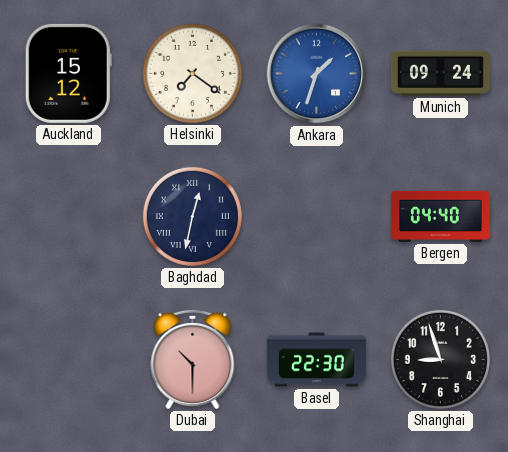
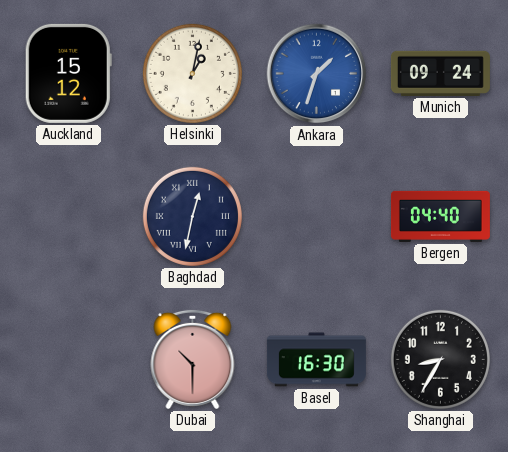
Helsinki: 7:21 -> 1:02 (192, 73)
Basel: 22:30 -> 16:30 (316, 360)
Shanghai: 8:57 -> 8:35 (440, 359)
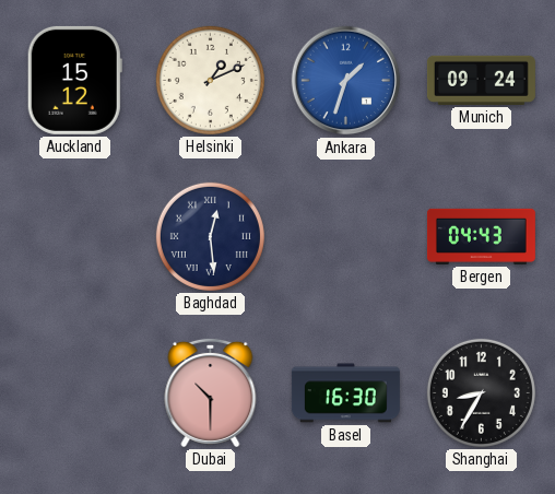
Helsinki: 1:02 -> 1:11 (210, 80)
Baghdad: 12:32 -> 12:29 (210, 236)
Bergen: 04:40 -> 04:43 (481, 236)
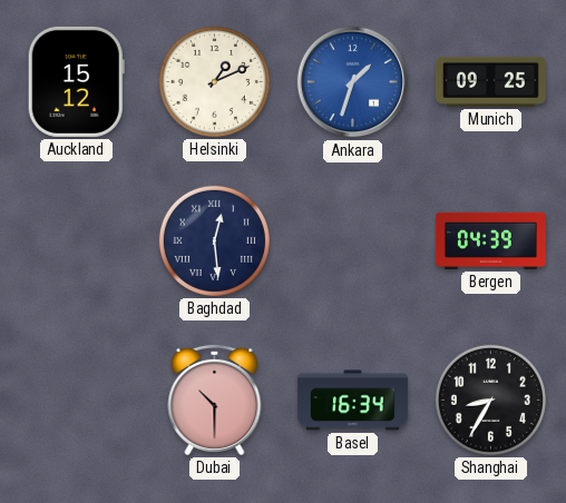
Munich: 09:24 -> 09:25 (490, 81)
Bergen: 04:43 -> 04:39 (490, 240)
Basel: 16:30 -> 16:34 (352, 401)
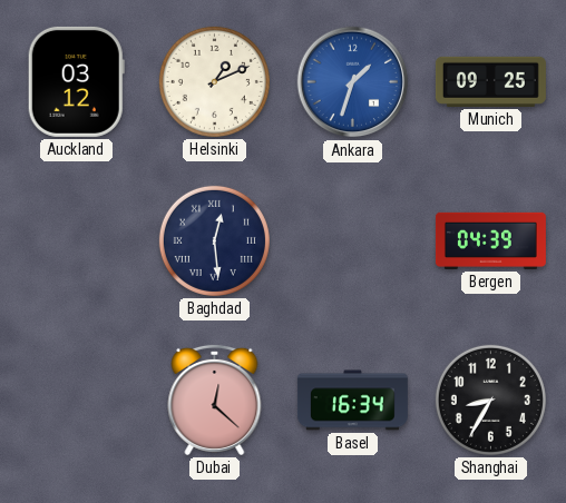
Auckland: 15:12 -> 03:12 (76, 81)
Dubai: 10:30 -> 12:22 (215, 400)
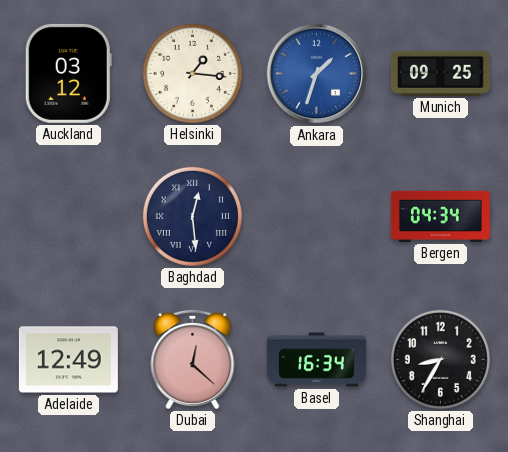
Helsinki: 1:11 -> 1:16 (192, 73)
Bergen: 04:39 -> 04:34 (440, 216)
Adelaide: none -> 12:49 (68, 360)
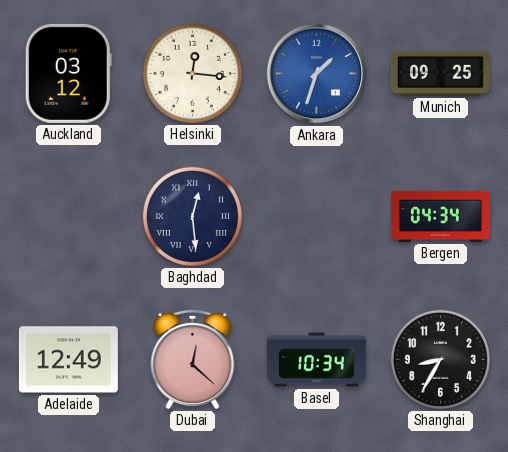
Helsinki: 1:16 -> 12:16 (192, 73)
Basel: 16:34 -> 10:34 (316, 360)
